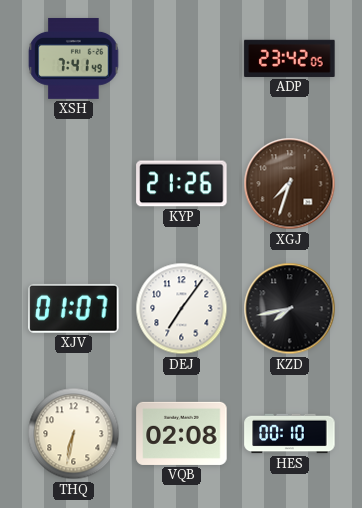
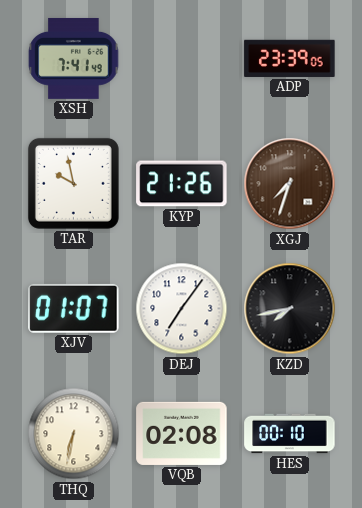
ADP: 23:42 -> 23:39 (290, 58)
TAR: none -> 9:58 (73, 183)
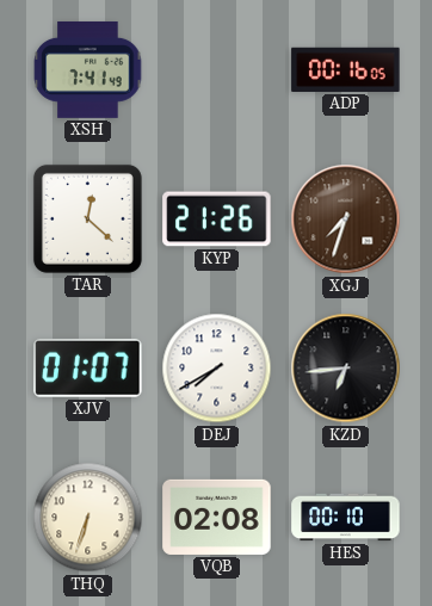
ADP: 23:39 -> 00:16 (346, 69)
TAR: 9:58 -> 12:22 (87, 218)
DEJ: 7:06 -> 7:40 (217, 369)
KZD: 7:43 -> 6:44 (346, 369)
THQ: 6:32 -> 6:33 (88, 518)
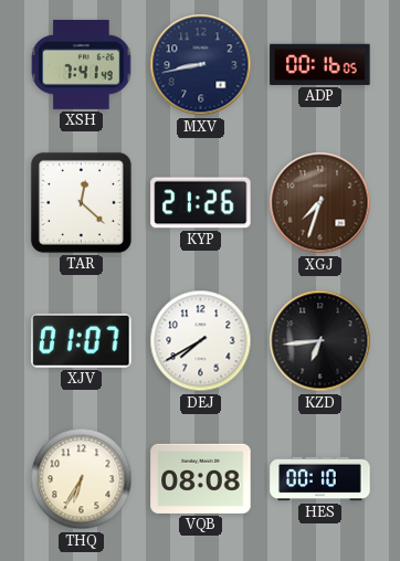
MXV: none -> 8:43 (201, 65)
THQ: 6:33 -> 6:35 (82, 479)
VQB: 02:08 -> 08:08 (201, 478)
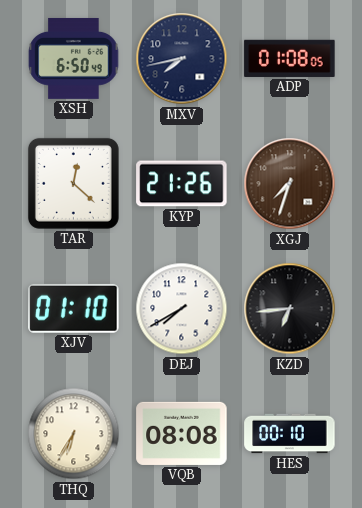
XSH: 7:41 -> 6:50 (74, 58)
MXV: 8:43 -> 7:43 (182, 59)
ADP: 00:16 -> 01:08 (290, 58)
XJV: 01:07 -> 01:10 (74, 308)
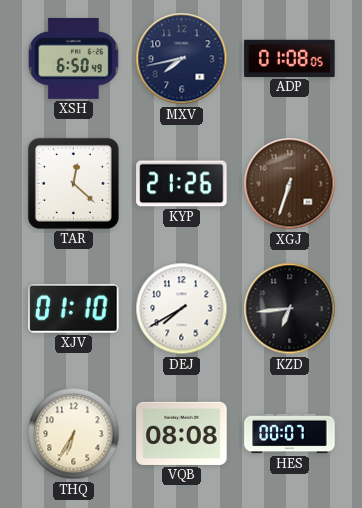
XGJ: 7:33 -> 6:33 (290, 184)
HES: 00:10 -> 00:07 (290, 434)
